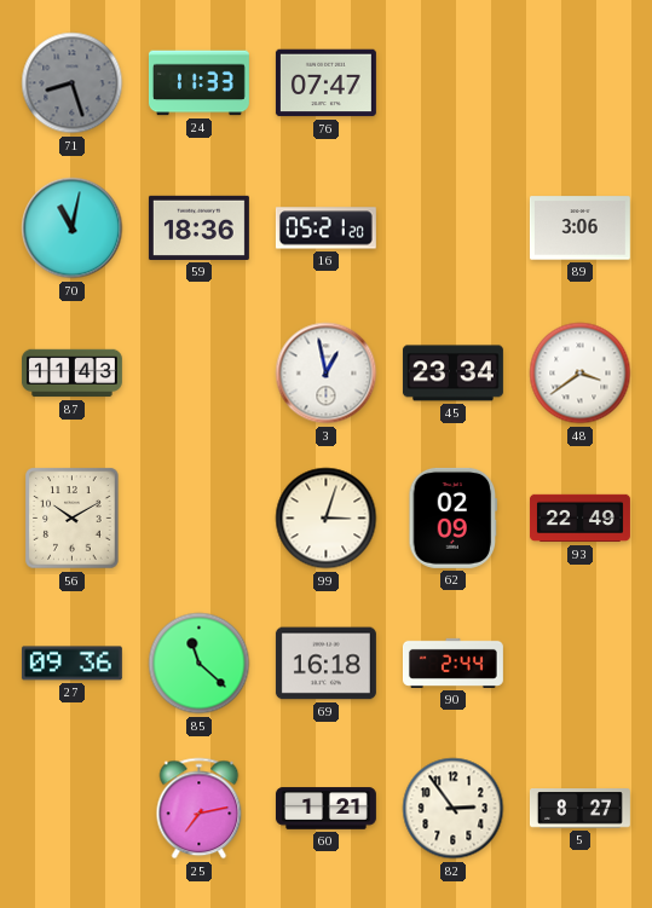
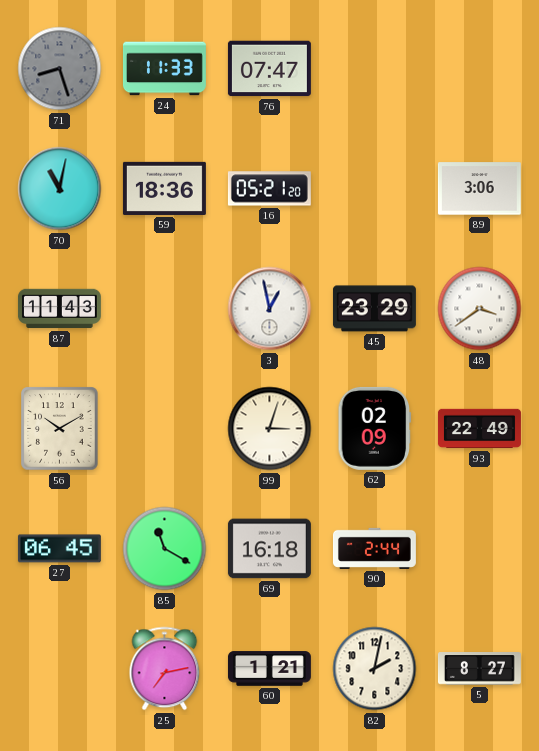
45: 23:34 -> 23:29 (374, 309)
27: 09:36 -> 06:45 (59, 549)
85: 11:22 -> 11:20 (165, 549)
82: 2:54 -> 2:02 (375, 669)
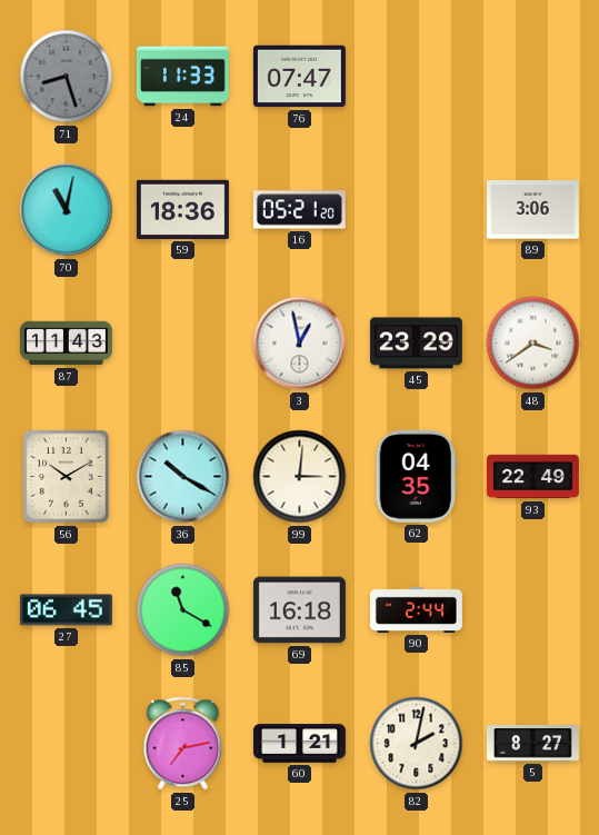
36: none -> 10:20 (183, 477)
99: 3:03 -> 3:01 (300, 477)
62: 02:09 -> 04:35 (417, 476)
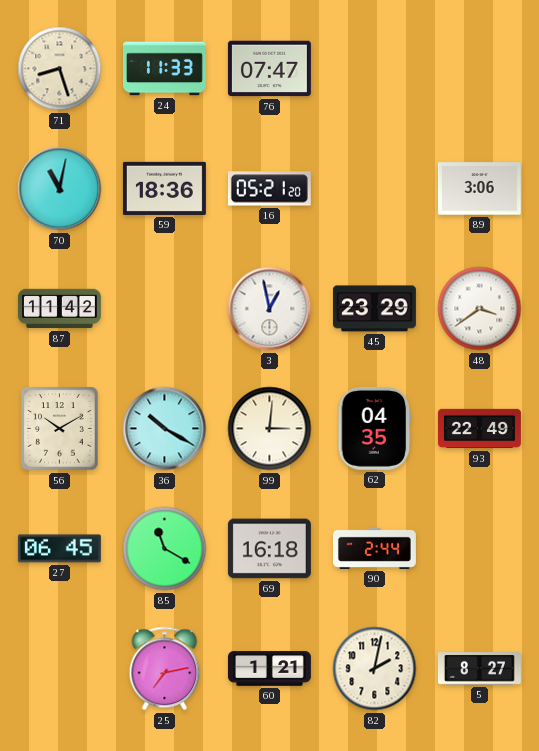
71 dial: grey -> cream (60, 69)
87: 11:43 -> 11:42 (59, 309)
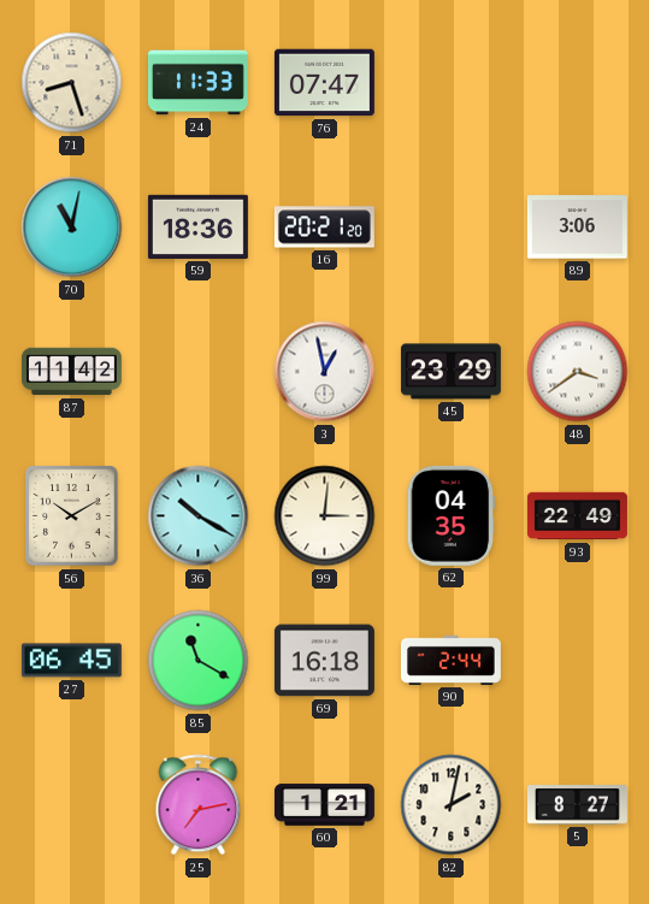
16: 05:21 -> 20:21 (324, 228)
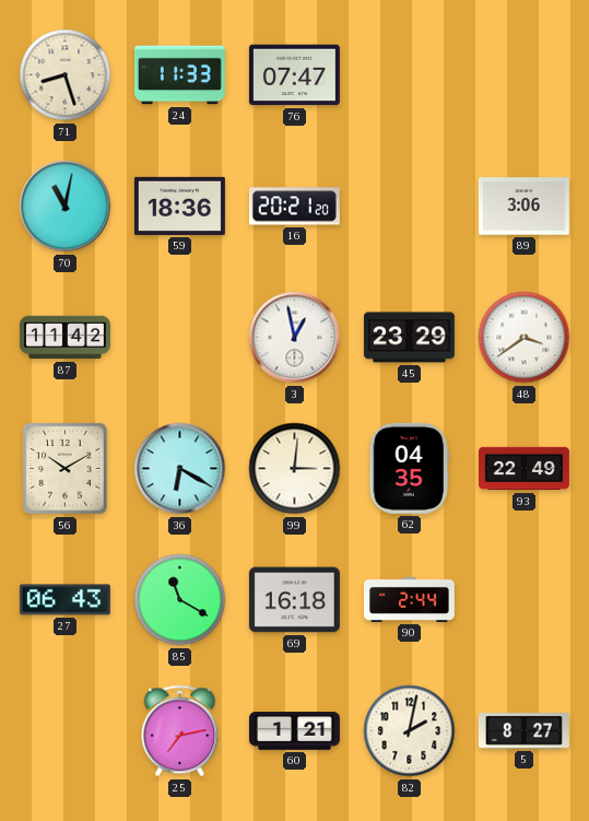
36: 10:20 -> 6:20 (180, 469)
27: 06:45 -> 06:43 (64, 600)
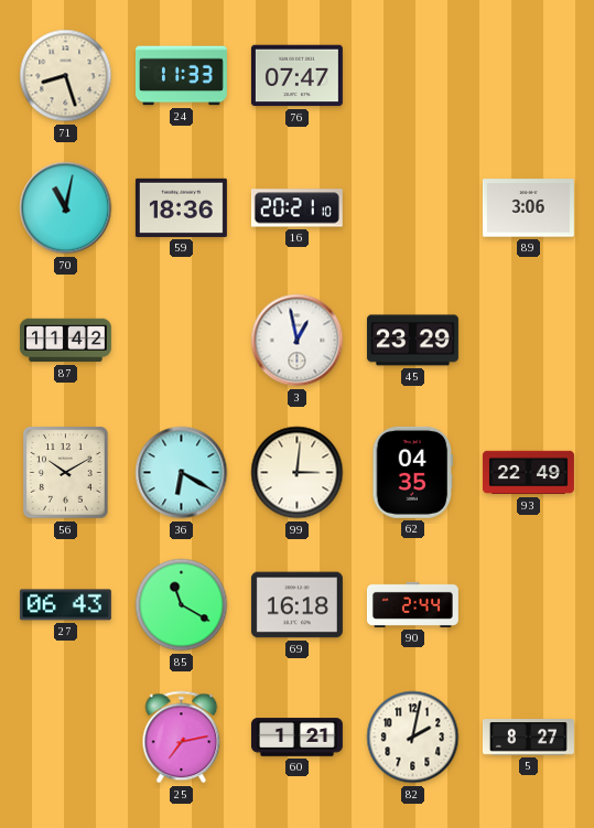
16: 20:21:20 -> 20:21:10 (296, 208)
48: 3:39 -> none (525, 338)
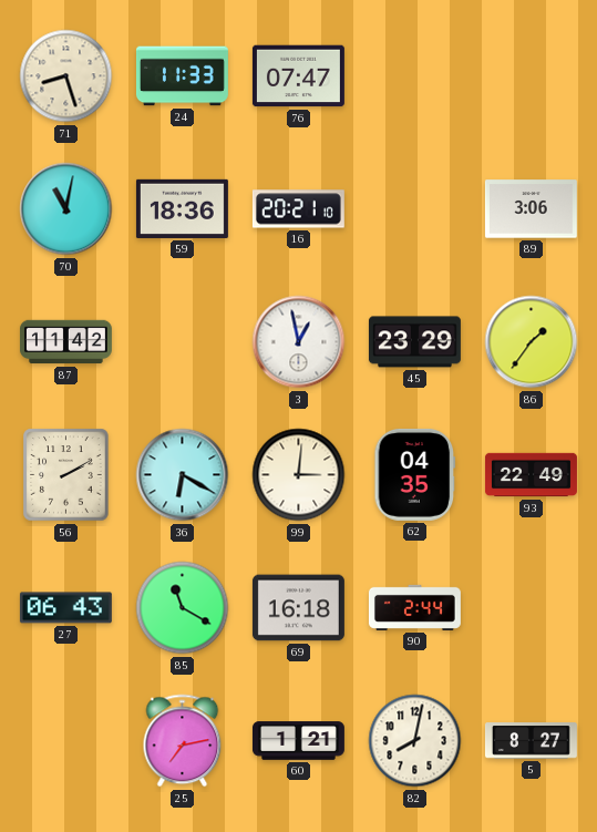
86: none -> 1:36 (532, 342)
56: 10:10 -> 2:10 (66, 475)
82: 2:02 -> 8:02 (415, 741)
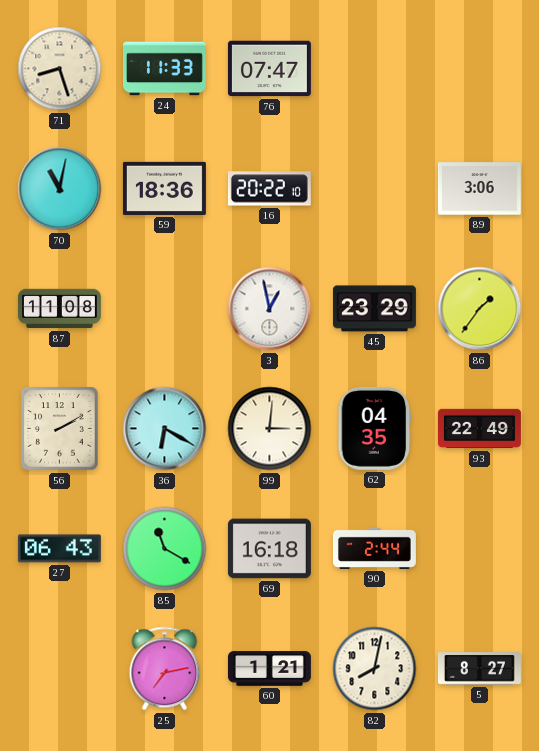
16: 20:21 -> 20:22 (269, 189)
87: 11:42 -> 11:08 (59, 309)
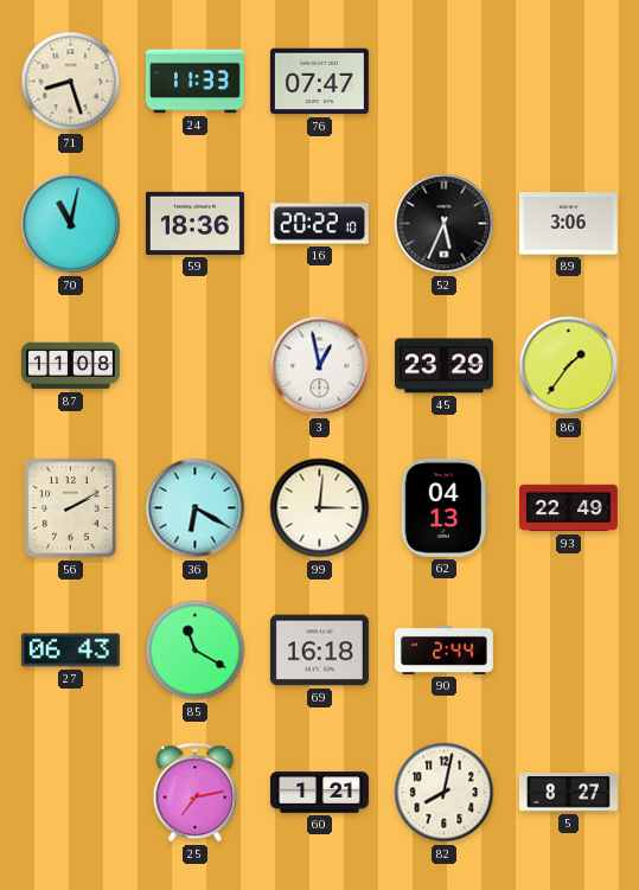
52: none -> 5:34 (445, 224)
62: 04:35 -> 04:13 (445, 507)
